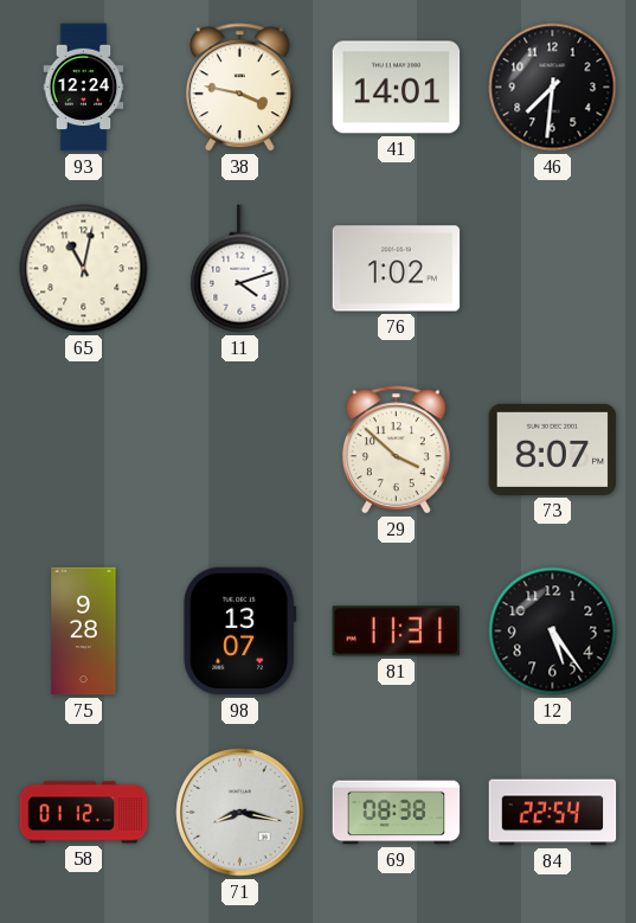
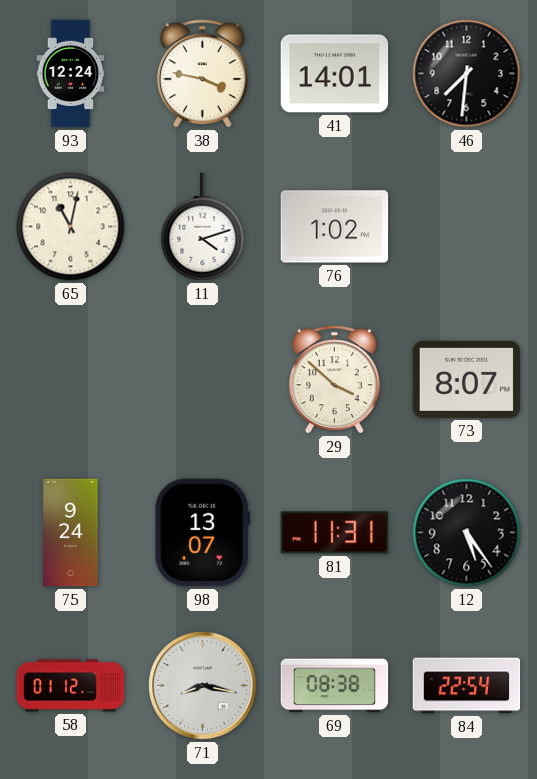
75: 9:28 -> 9:24 (71, 533)
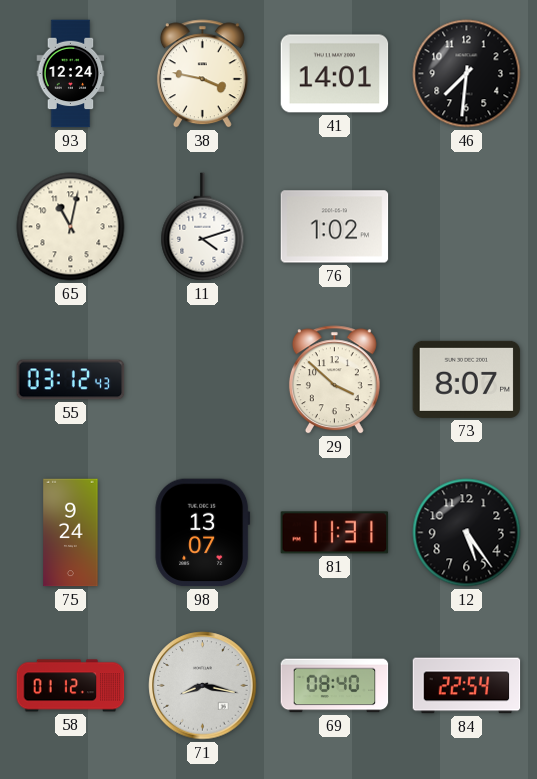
55: none -> 03:12 (71, 380)
69: 08:38 -> 08:40 (335, 686)
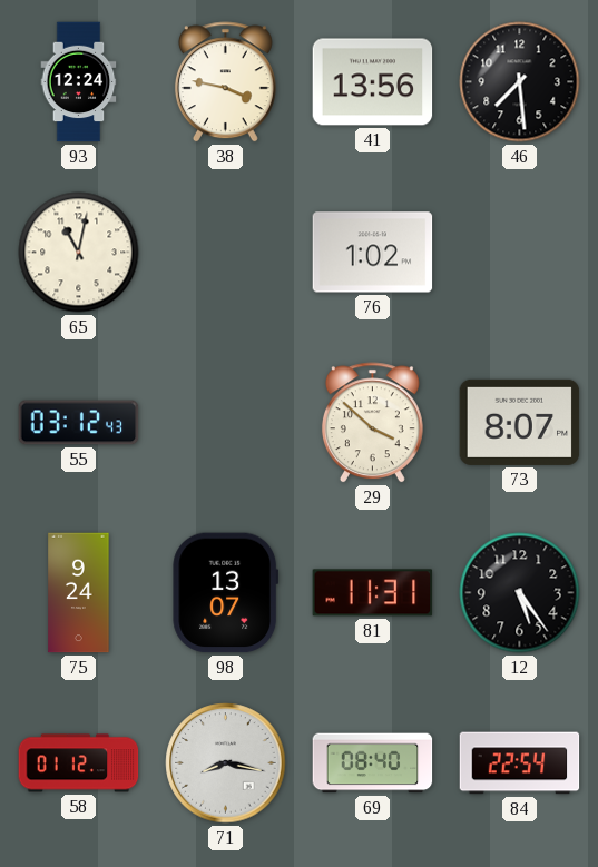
41: 14:01 -> 13:56 (373, 82)
46: 7:31 -> 7:29 (520, 82)
11: 4:12 -> none (203, 227)
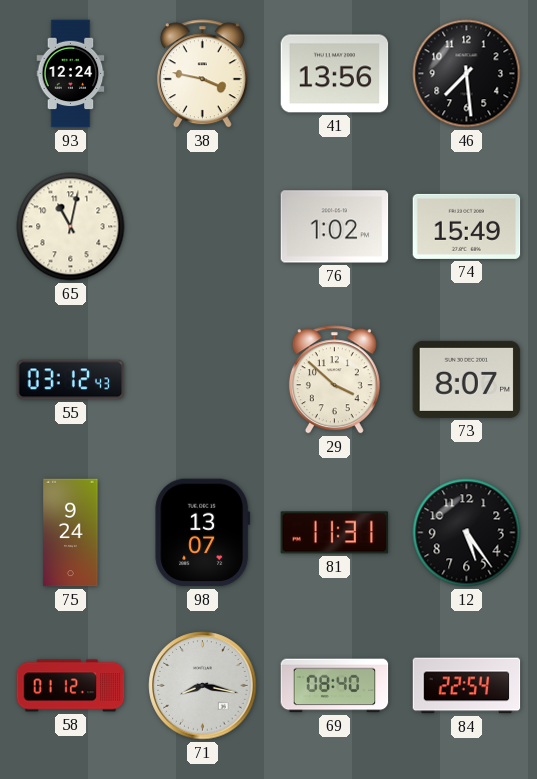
74: none -> 15:49 (467, 226)
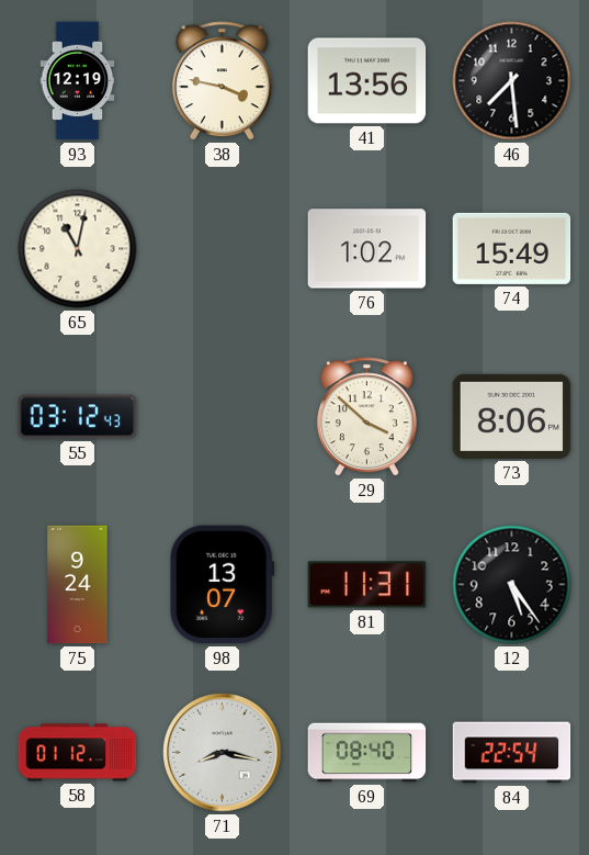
93: 12:24 -> 12:19 (78, 81)
73: 8:07 -> 8:06 (512, 416)
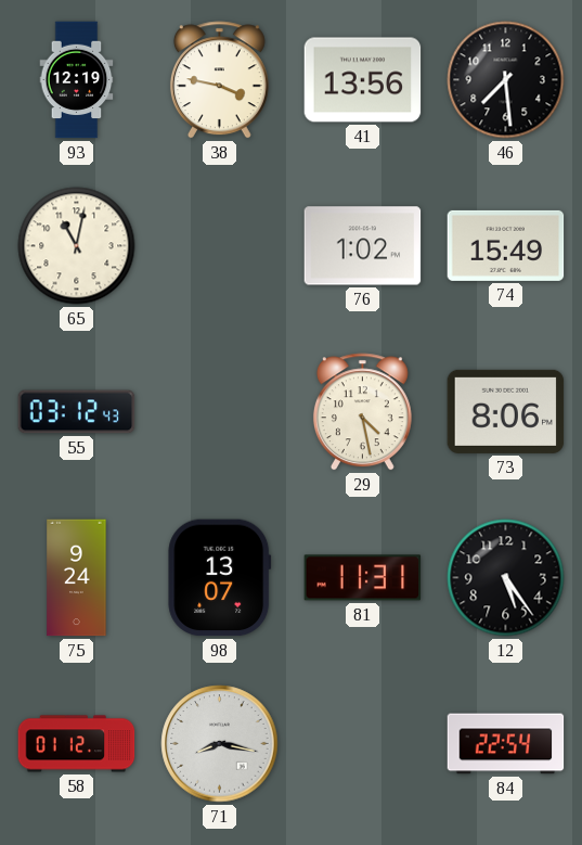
29: 3:52 -> 4:28 (362, 412)
69: 08:40 -> none (367, 753)
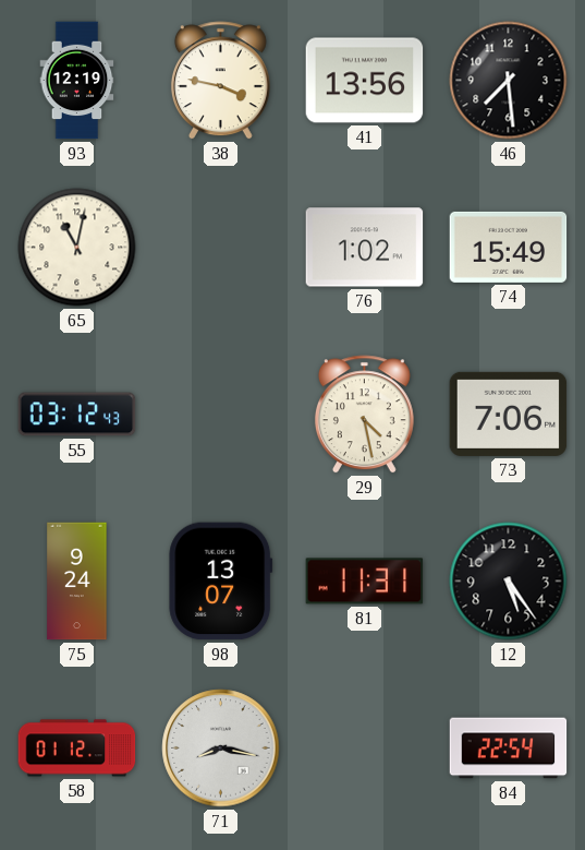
73: 8:06 -> 7:06 (509, 414)
